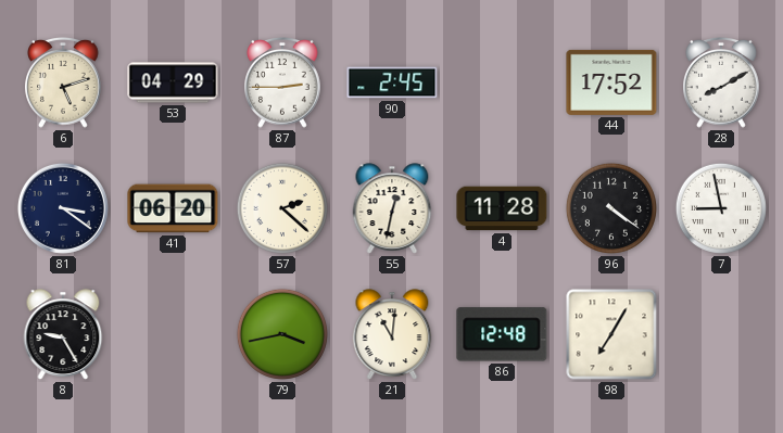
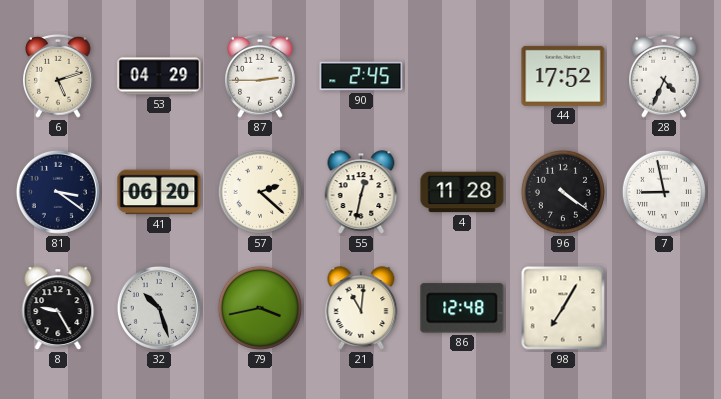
28: 8:10 -> 4:34 (664, 76)
32: none -> 10:27 (159, 308)
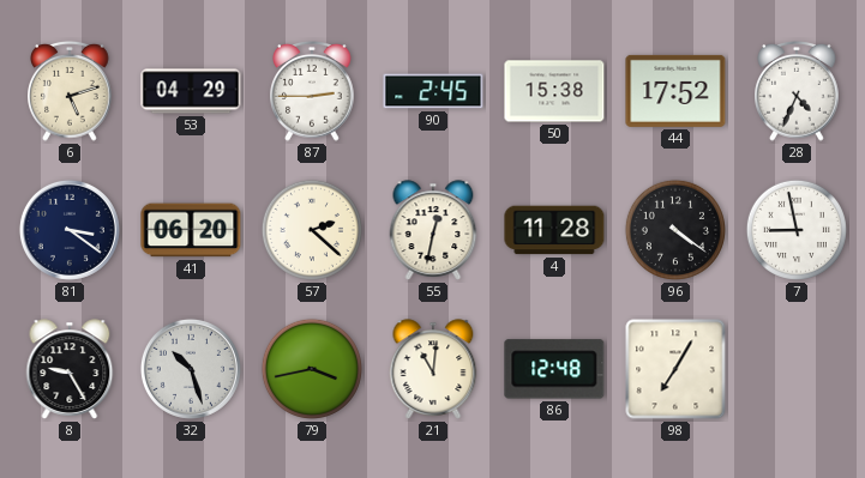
50: none -> 15:38 (554, 91)
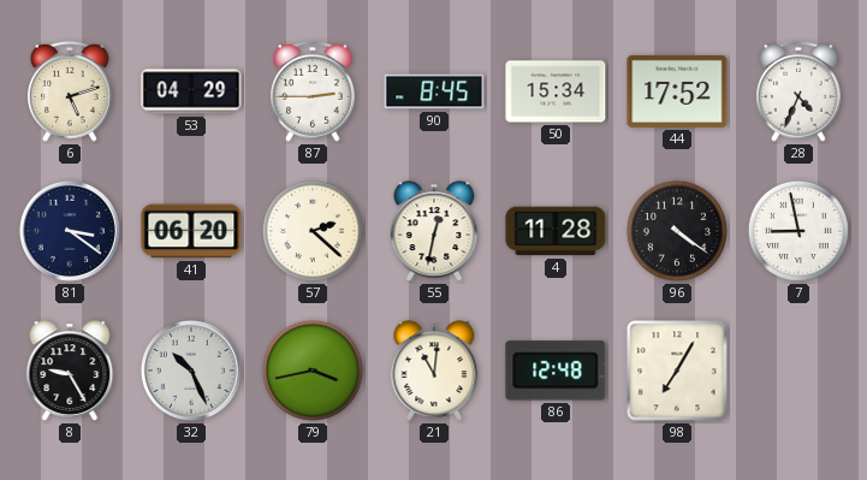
90: 2:45 -> 8:45 (434, 91)
50: 15:38 -> 15:34 (556, 91)
32: 10:27 -> 10:26 (191, 371)
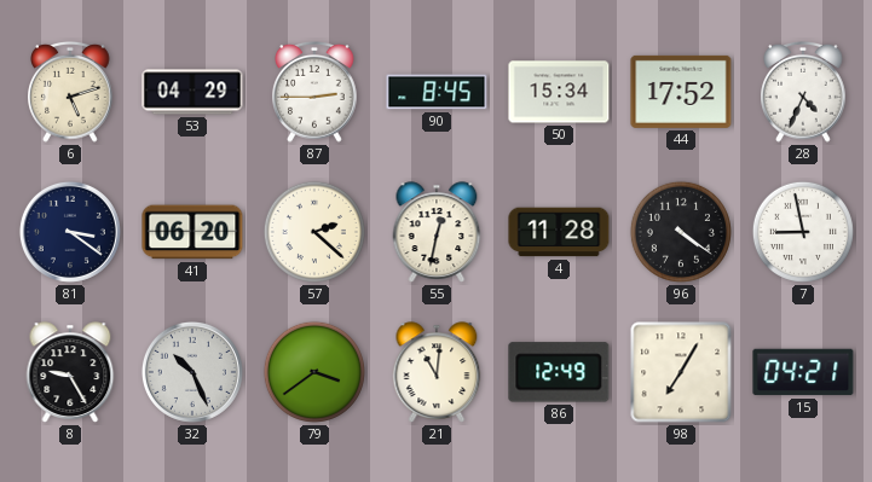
79: 3:43 -> 3:39 (314, 372)
86: 12:48 -> 12:49 (559, 372)
15: none -> 04:21 (803, 372)
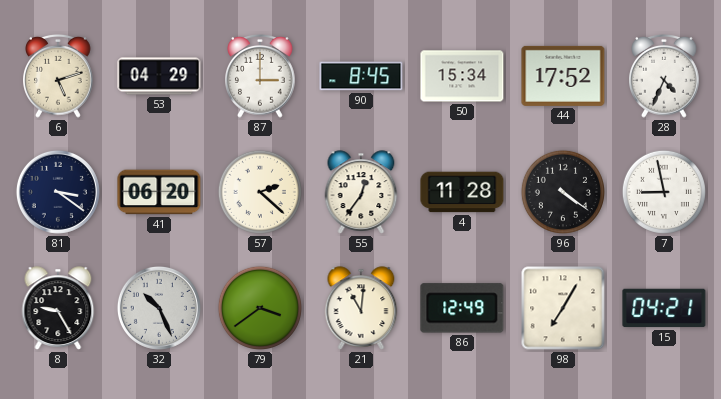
87: 2:45 -> 3:00 (260, 76)
55: 12:32 -> 12:36 (361, 192)
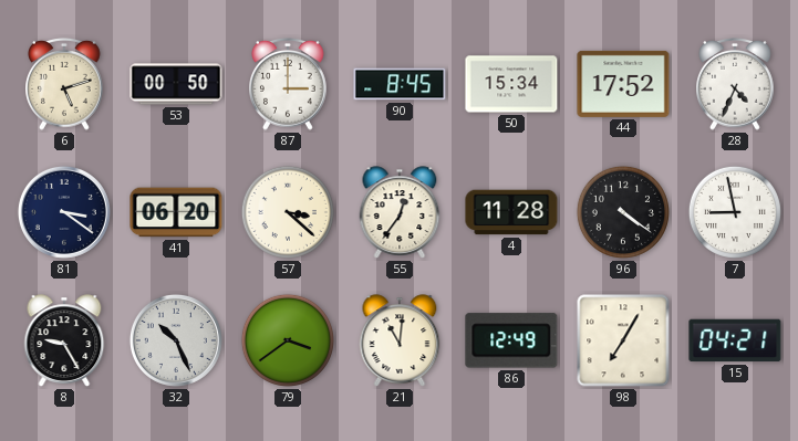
53: 04:29 -> 00:50 (176, 84)
57: 2:22 -> 3:22 (288, 212)
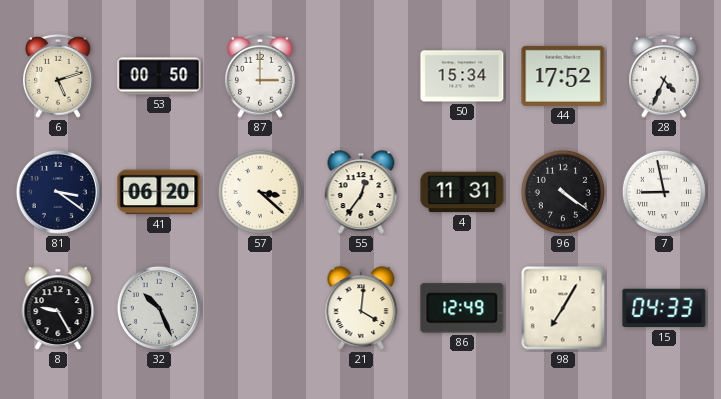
90: 8:45 -> none (400, 84)
4: 11:28 -> 11:31 (462, 192)
79: 3:39 -> none (288, 340)
21: 11:01 -> 4:01 (361, 308)
15: 04:21 -> 04:33 (664, 308)
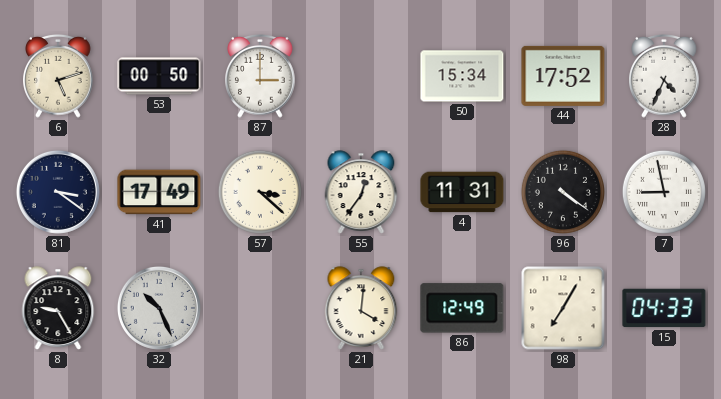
41: 06:20 -> 17:49 (159, 192)
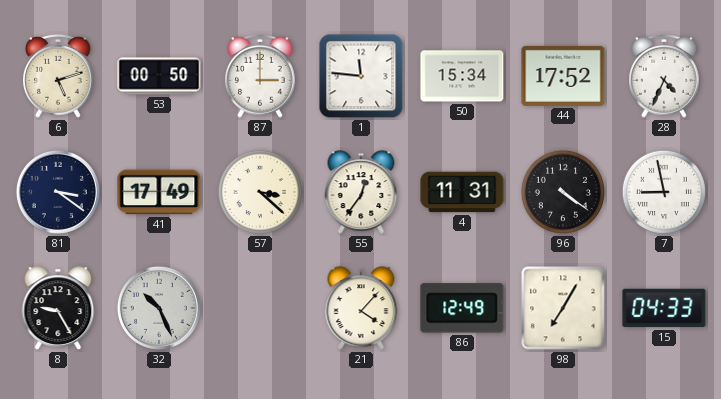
1: none -> 11:46 (361, 76)
21: 4:01 -> 4:07 (361, 308)
